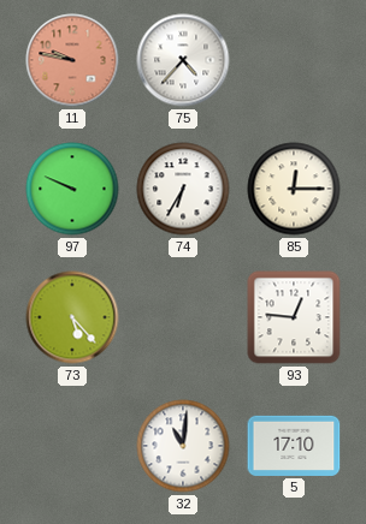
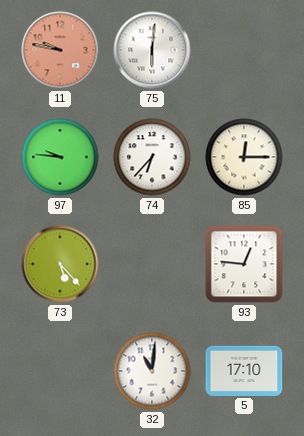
75: 4:37 -> 6:01 (152, 50)
97: 9:49 -> 9:46 (60, 157)
74: 6:35 -> 6:37 (152, 157)
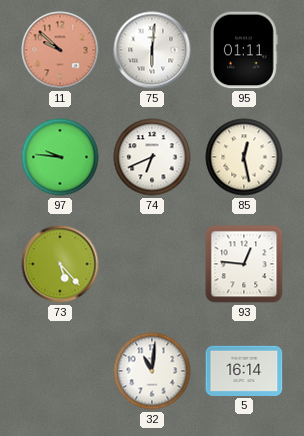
11: 9:47 -> 9:52 (60, 50)
95: none -> 01:11 (244, 50)
74: 6:37 -> 6:41 (152, 157)
85: 12:15 -> 12:28 (244, 157)
5: 17:10 -> 16:14 (244, 371)
